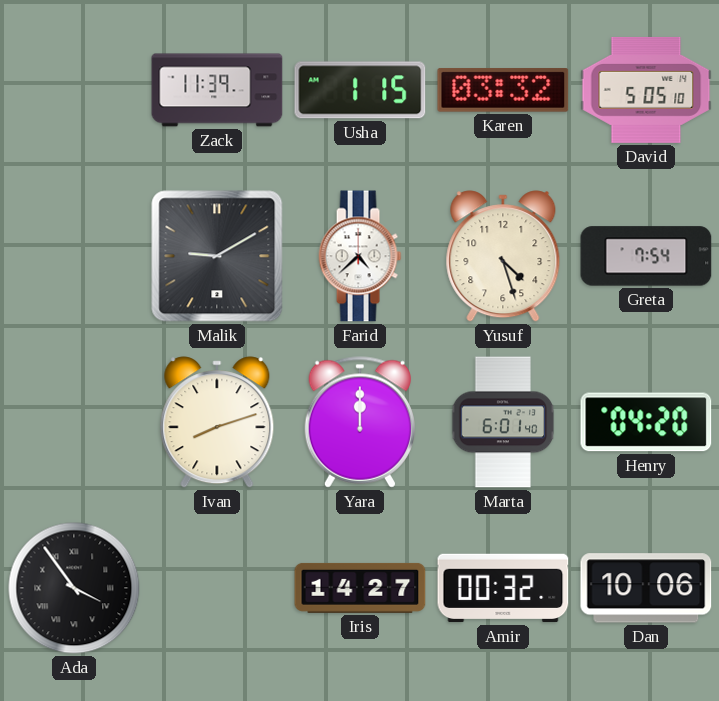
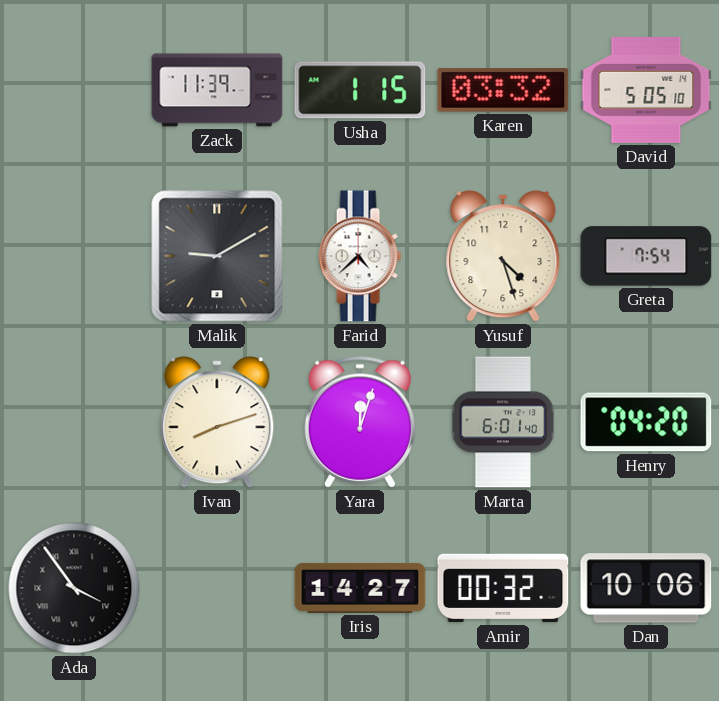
Yara: 12:00 -> 12:03 (359, 422)
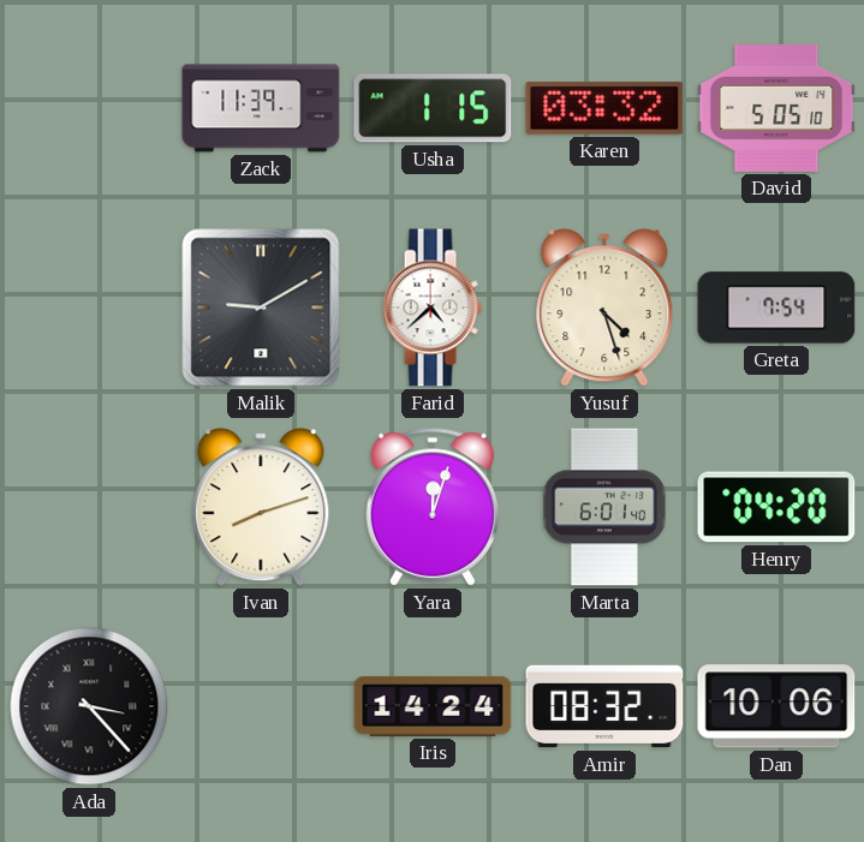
Ada: 3:54 -> 3:23 (89, 706)
Iris: 14:27 -> 14:24 (433, 706)
Amir: 00:32 -> 08:32 (604, 706)
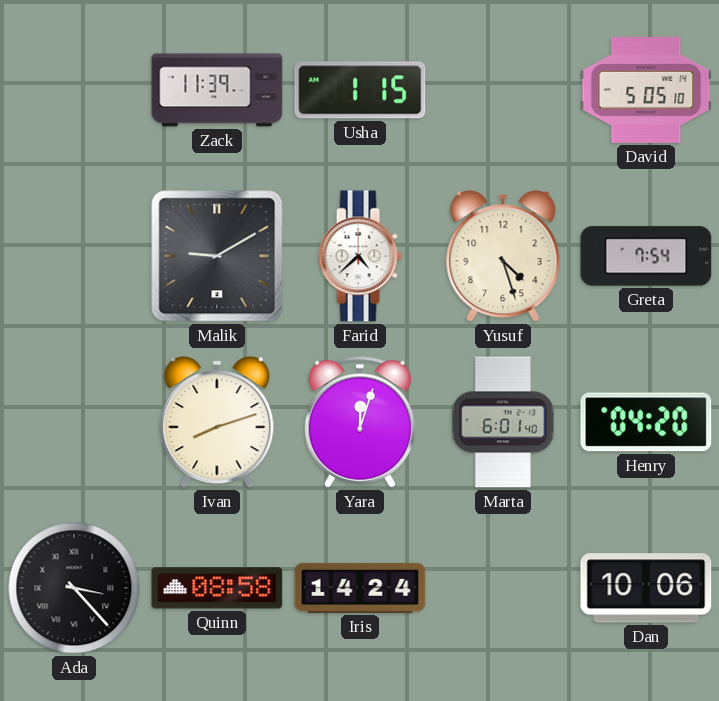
Karen: 03:32 -> none (604, 109)
Quinn: none -> 08:58 (217, 588)
Amir: 08:32 -> none (604, 706)
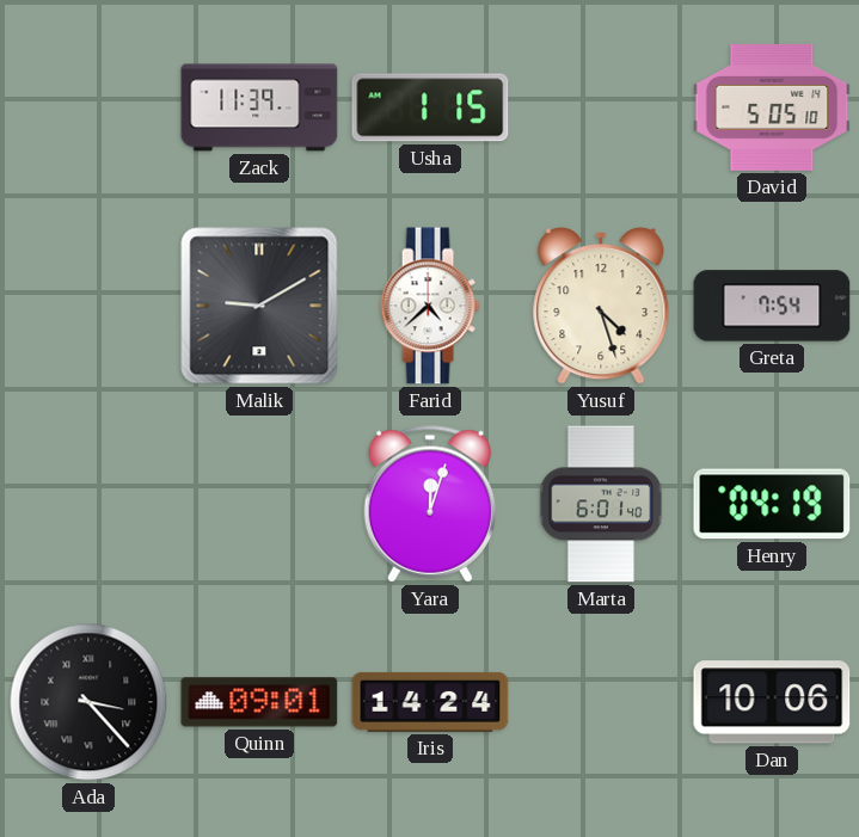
Ivan: 8:12 -> none (217, 422)
Henry: 04:20 -> 04:19 (772, 504)
Quinn: 08:58 -> 09:01 (259, 702)
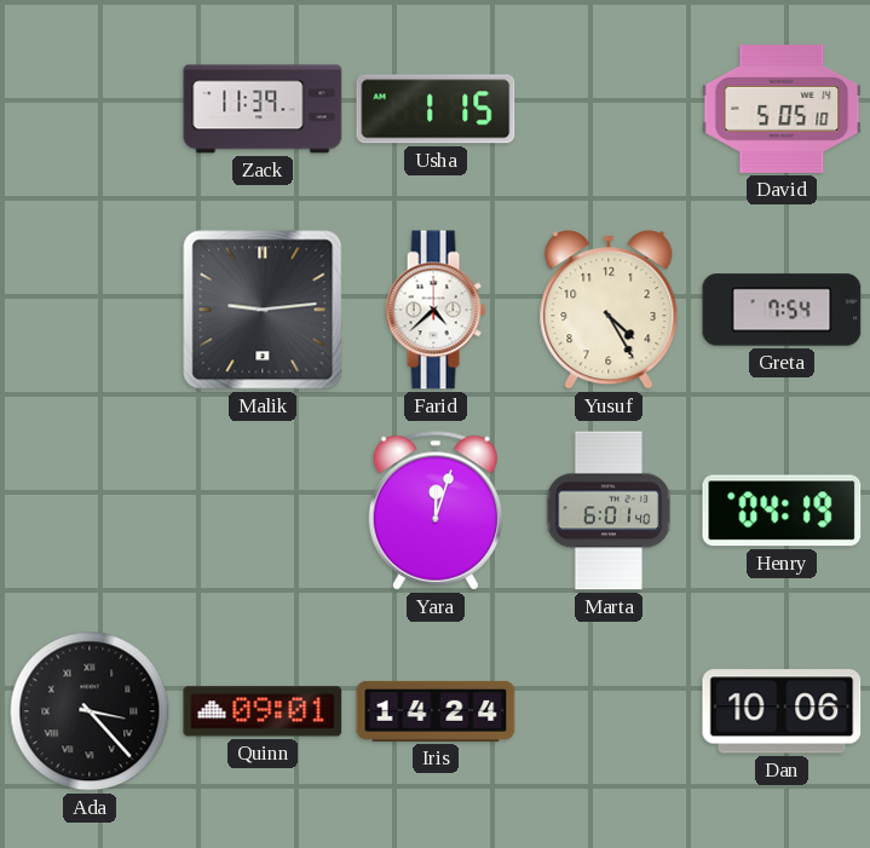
Malik: 9:10 -> 9:14 (263, 310)
Yusuf: 4:27 -> 4:25 (609, 310)
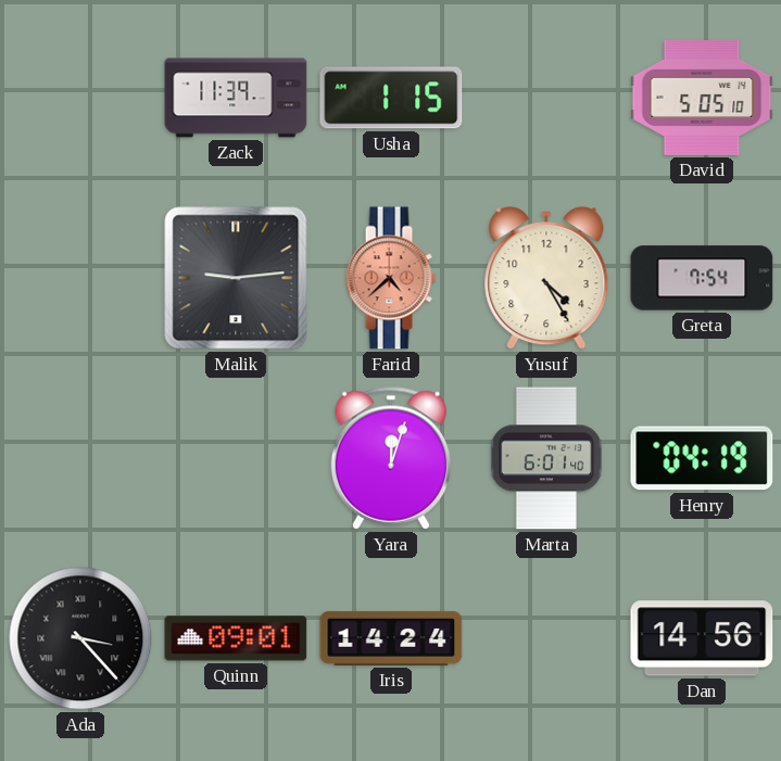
Farid dial: white -> salmon (391, 278)
Dan: 10:06 -> 14:56 (702, 638)
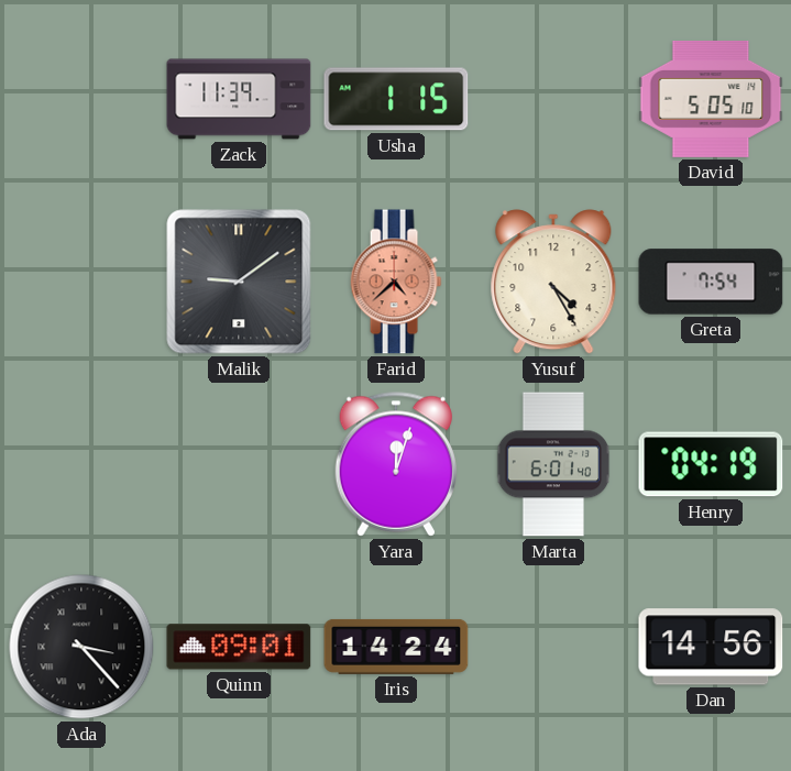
Malik: 9:14 -> 9:09 (239, 282)
